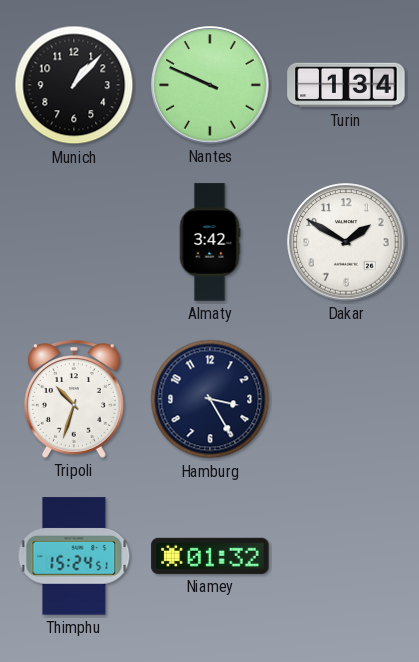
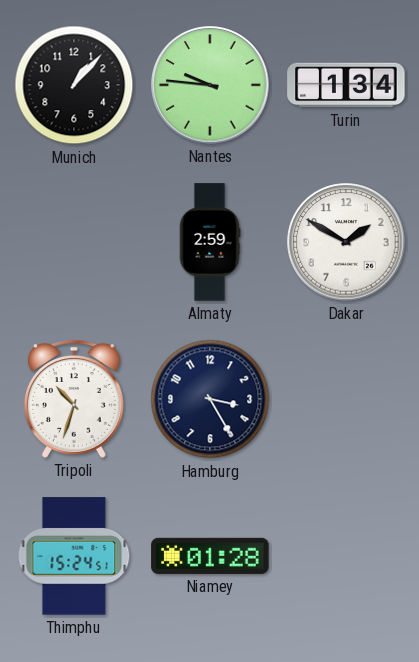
Nantes: 9:49 -> 9:46 (210, 85)
Almaty: 3:42 -> 2:59 (210, 242)
Niamey: 01:32 -> 01:28 (210, 556)
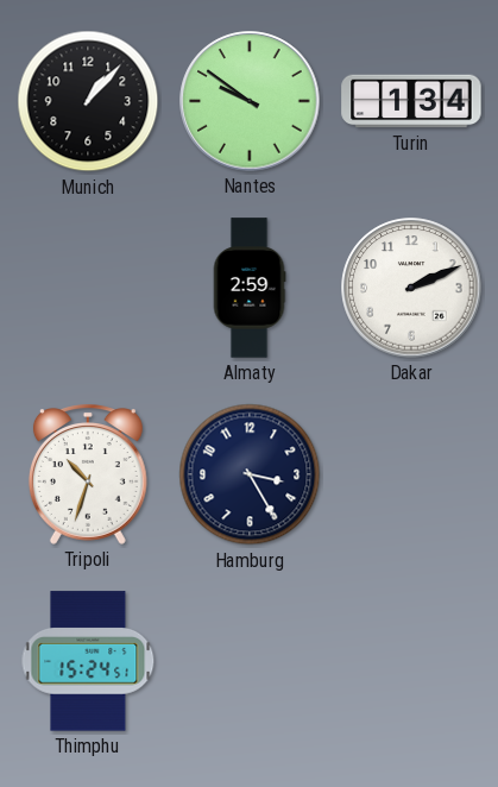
Nantes: 9:46 -> 9:51 (250, 101)
Dakar: 1:50 -> 2:11 (411, 288)
Niamey: 01:28 -> none (210, 556)
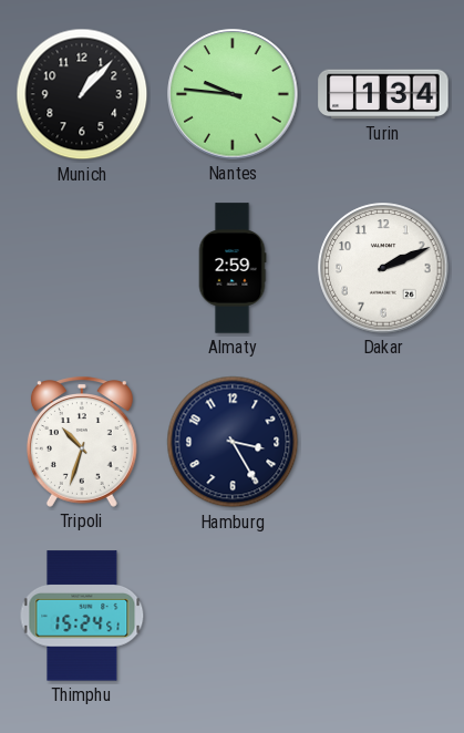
Nantes: 9:51 -> 9:46 (233, 94)
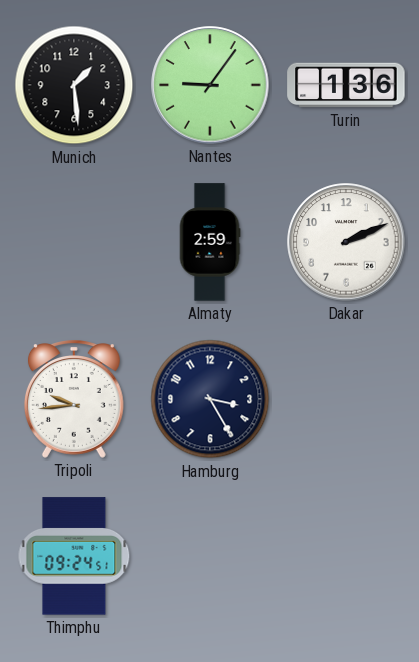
Munich: 1:07 -> 1:29 (74, 85)
Nantes: 9:46 -> 9:06 (210, 85)
Turin: 1:34 -> 1:36 (346, 85)
Tripoli: 10:33 -> 9:44 (74, 399)
Thimphu: 15:24 -> 09:24 (74, 556)
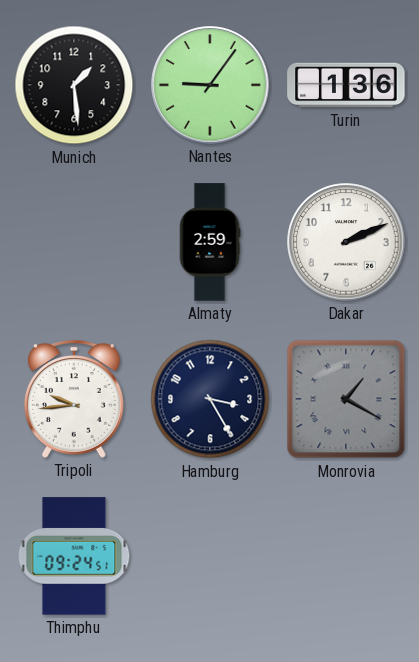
Monrovia: none -> 1:20 (346, 399)
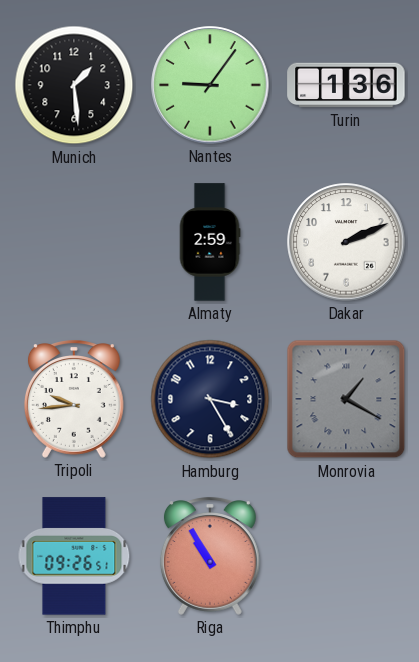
Thimphu: 09:24 -> 09:26 (74, 556)
Riga: none -> 10:55 (210, 556)
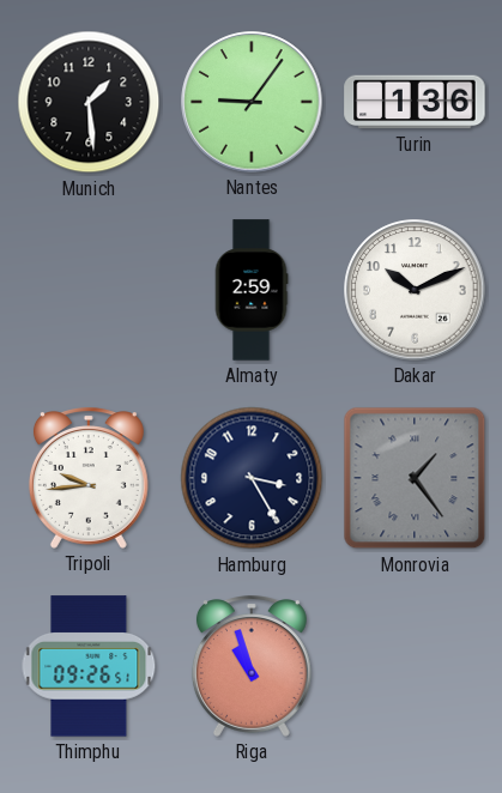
Dakar: 2:11 -> 10:11 (415, 290)
Monrovia: 1:20 -> 1:24 (415, 478)
Riga: 10:55 -> 10:57 (252, 666)
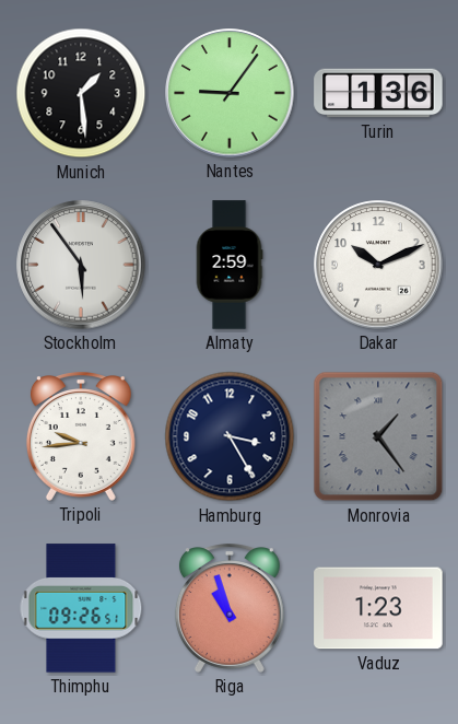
Stockholm: none -> 5:54 (81, 265)
Vaduz: none -> 1:23 (378, 608)
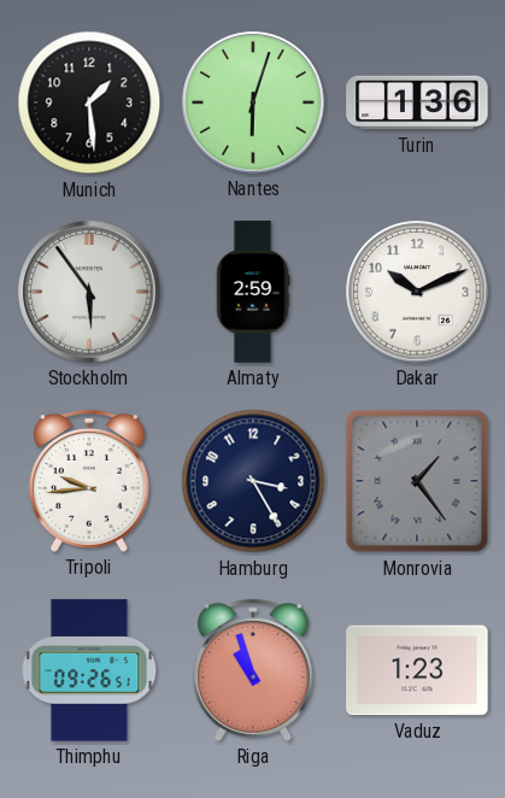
Nantes: 9:06 -> 6:03 (253, 102)
